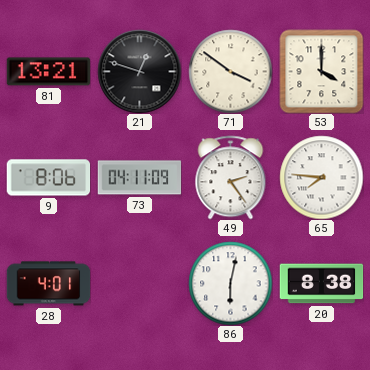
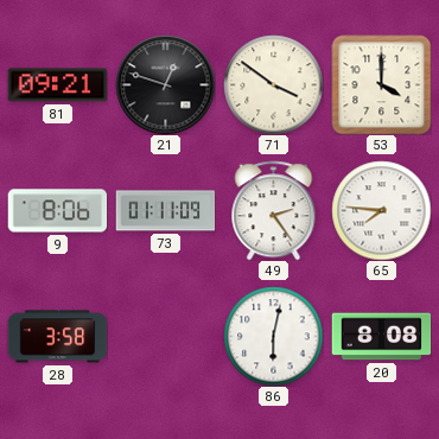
81: 13:21 -> 09:21 (57, 85)
73: 04:11 -> 01:11 (165, 211)
28: 4:01 -> 3:58 (57, 337)
20: 8:38 -> 8:08 (381, 337)
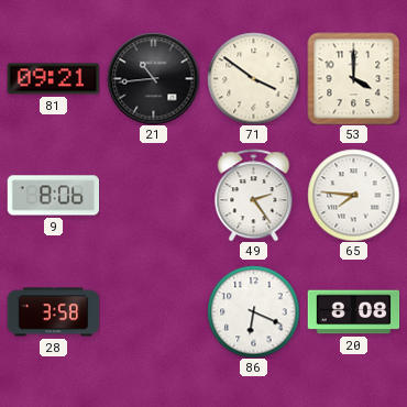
21: 12:48 -> 10:44 (153, 78)
73: 01:11 -> none (165, 211)
86: 6:02 -> 6:19 (253, 311)
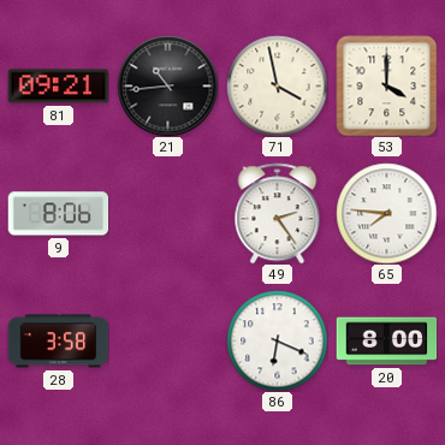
71: 3:51 -> 3:58 (277, 85)
20: 8:08 -> 8:00 (386, 342)
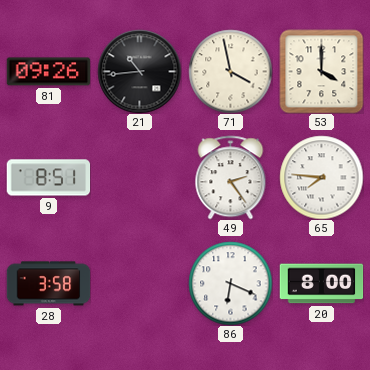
81: 09:21 -> 09:26 (48, 72)
9: 8:06 -> 8:51 (48, 178)
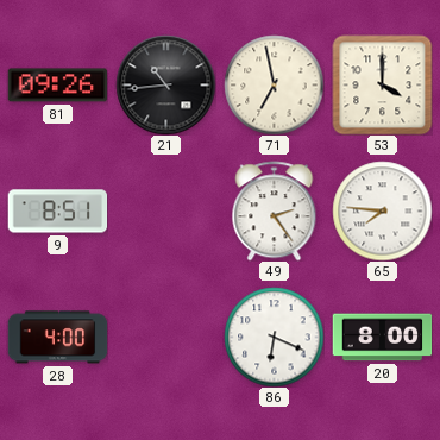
71: 3:58 -> 6:58 (274, 84)
28: 3:58 -> 4:00 (57, 338)
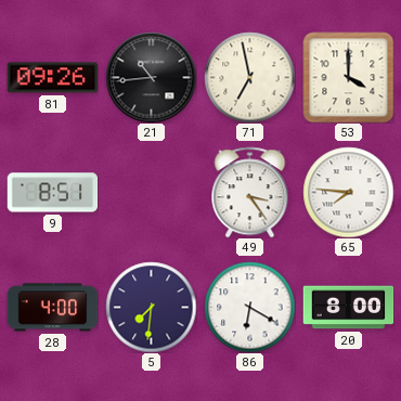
49: 2:24 -> 3:24 (250, 192)
5: none -> 7:31 (151, 307)
86: 6:19 -> 6:20 (249, 307)
